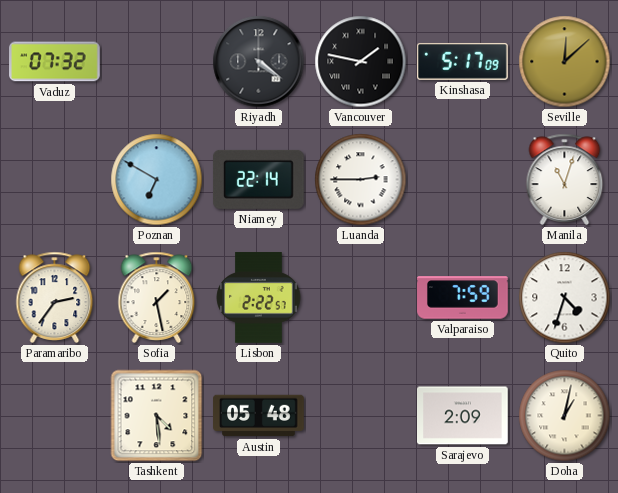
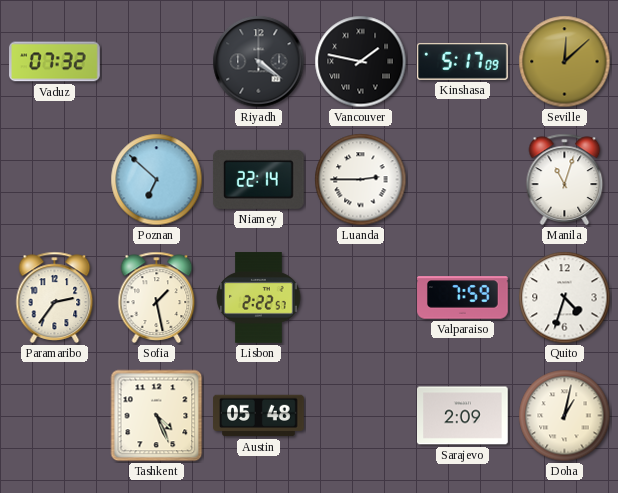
Poznan: 6:50 -> 6:52 (157, 180)
Tashkent: 4:29 -> 4:26 (157, 416)
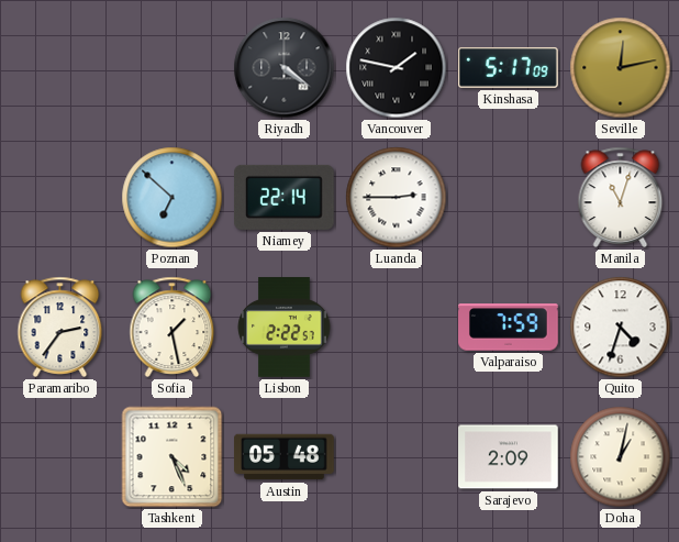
Vaduz: 07:32 -> none (55, 62)
Seville: 12:08 -> 12:13 (621, 68)
